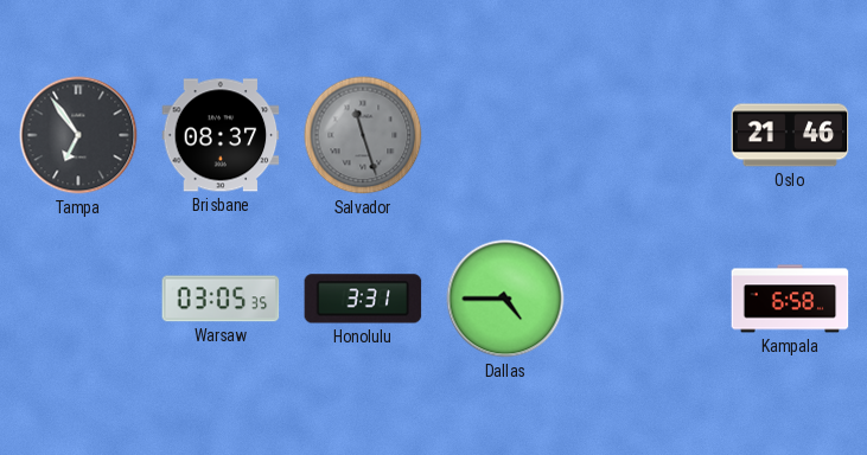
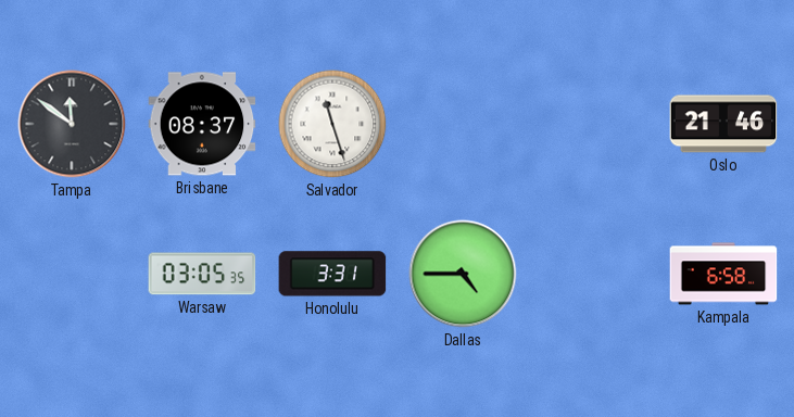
Tampa: 6:54 -> 11:51 (72, 124)
Salvador dial: grey -> white (332, 124)
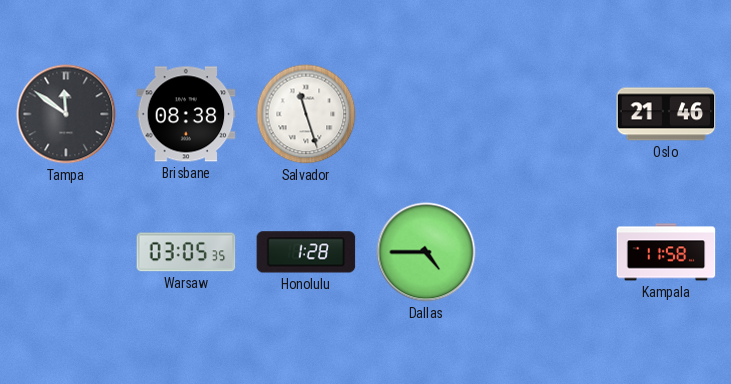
Brisbane: 08:37 -> 08:38 (186, 114)
Honolulu: 3:31 -> 1:28 (306, 252)
Kampala: 6:58 -> 11:58 (666, 252)
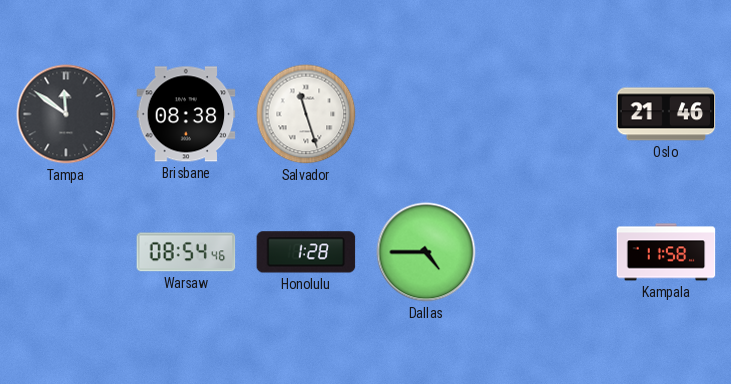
Warsaw: 03:05 -> 08:54 (186, 252)
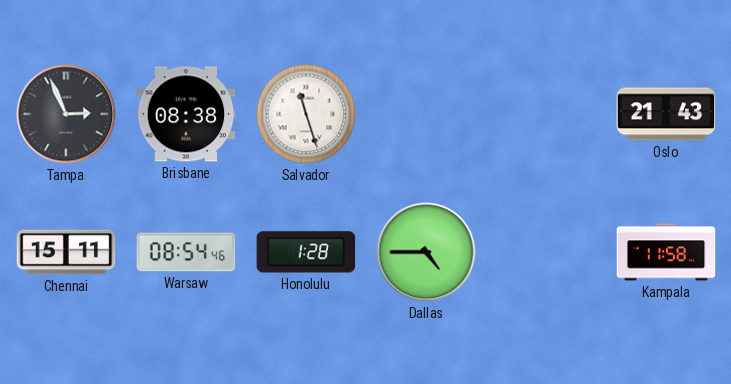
Tampa: 11:51 -> 2:56 (66, 114)
Oslo: 21:46 -> 21:43 (666, 114)
Chennai: none -> 15:11 (66, 252)
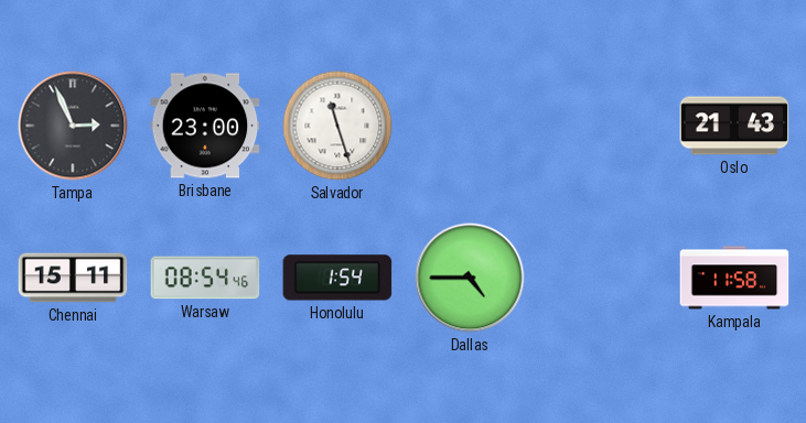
Brisbane: 08:38 -> 23:00 (205, 126)
Honolulu: 1:28 -> 1:54 (337, 278)
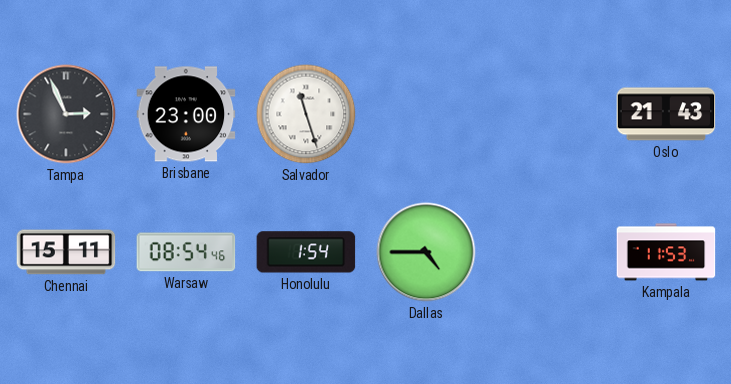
Kampala: 11:58 -> 11:53 (666, 252)
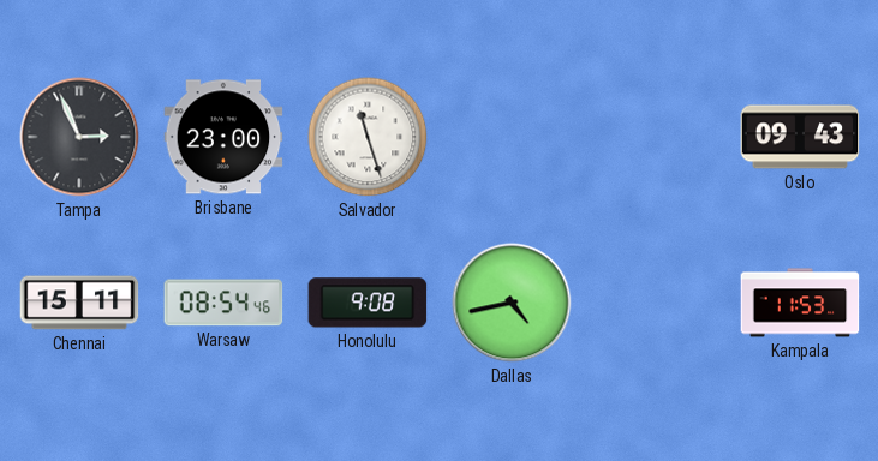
Oslo: 21:43 -> 09:43 (800, 137)
Honolulu: 1:54 -> 9:08 (368, 303)
Dallas: 4:45 -> 4:43 (512, 303)
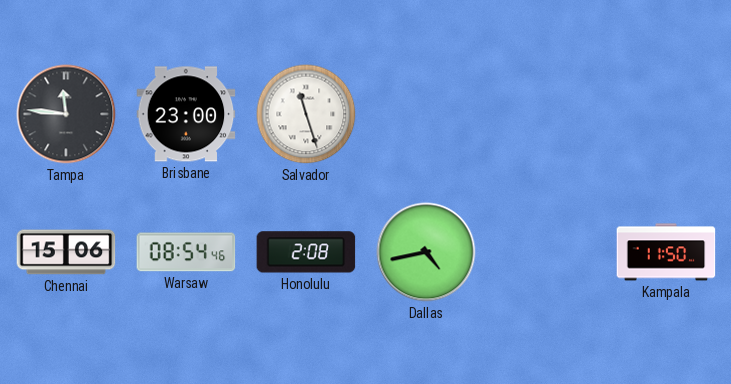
Tampa: 2:56 -> 11:46 (66, 114)
Oslo: 09:43 -> none (800, 137)
Chennai: 15:11 -> 15:06 (66, 252)
Honolulu: 9:08 -> 2:08 (306, 252)
Kampala: 11:53 -> 11:50 (666, 252)
